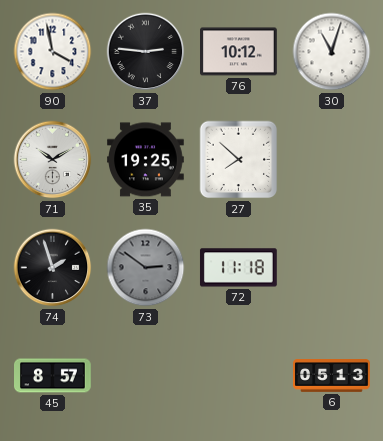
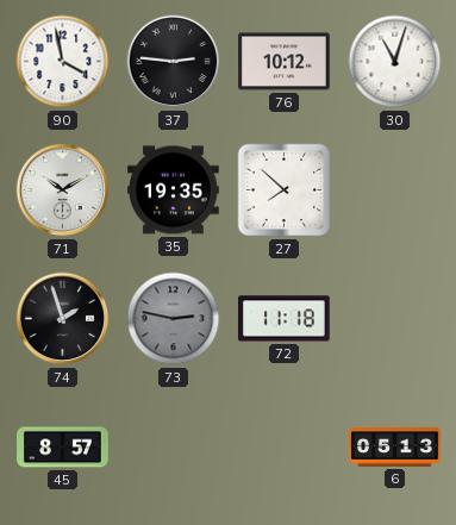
35: 19:25 -> 19:35 (174, 190)
73: 2:51 -> 2:47 (174, 319)
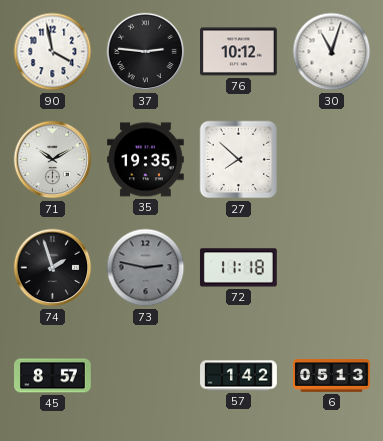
57: none -> 1:42 (239, 376)
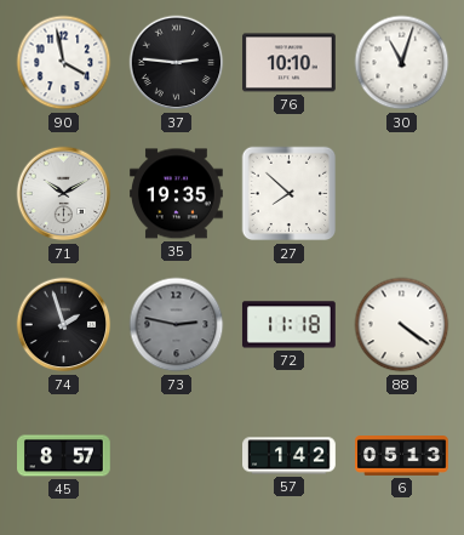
76: 10:12 -> 10:10 (290, 63)
88: none -> 4:21 (402, 325)
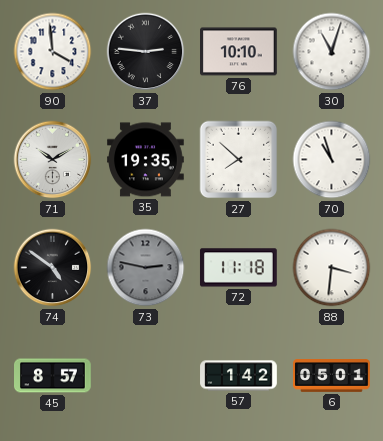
90: 3:58 -> 3:59 (53, 52)
70: none -> 10:57 (332, 160)
74: 1:57 -> 4:51 (53, 268)
88: 4:21 -> 3:31 (332, 268)
6: 05:13 -> 05:01 (332, 376)
